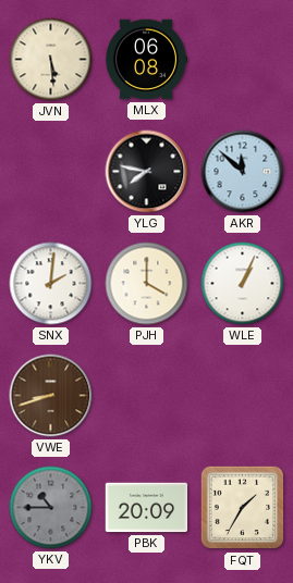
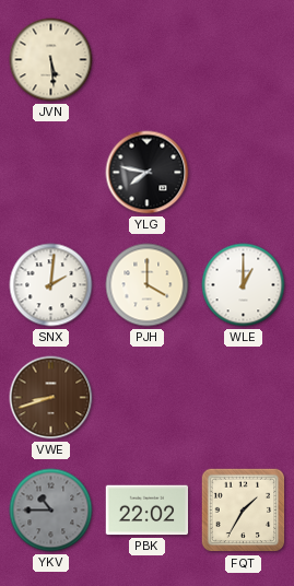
MLX: 06:08 -> none (146, 60)
AKR: 11:52 -> none (243, 172)
WLE: 1:04 -> 1:00 (244, 285)
PBK: 20:09 -> 22:02 (148, 511)
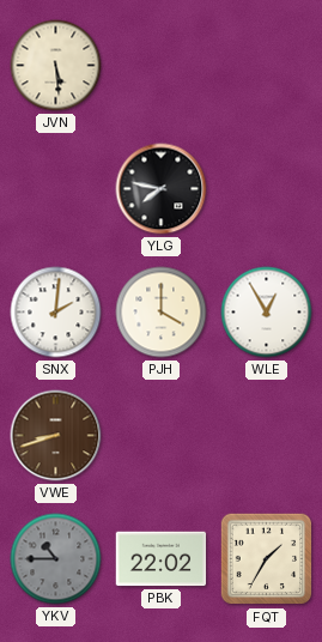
WLE: 1:00 -> 12:55 (267, 313)
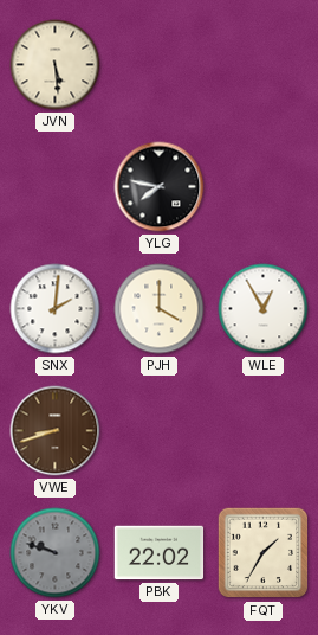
YKV: 10:45 -> 9:48 (56, 553)
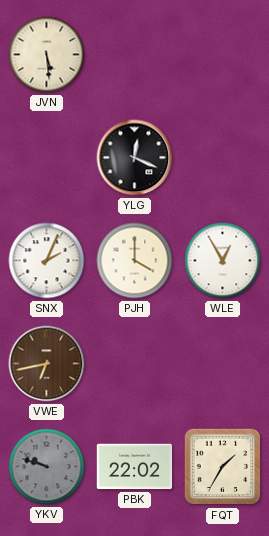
YLG: 7:47 -> 12:19 (135, 158)
SNX: 2:01 -> 2:04 (47, 261)
VWE: 8:42 -> 6:43 (47, 364)
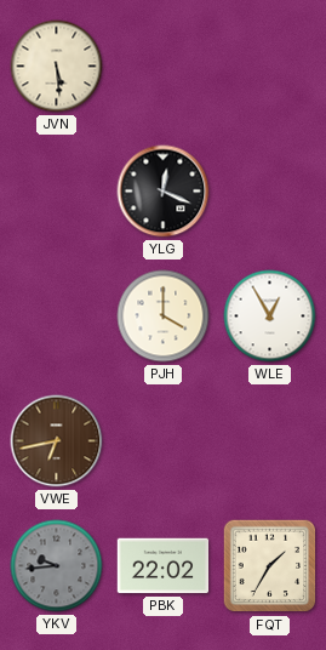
SNX: 2:04 -> none (47, 261)
YKV: 9:48 -> 9:44 (57, 566)
